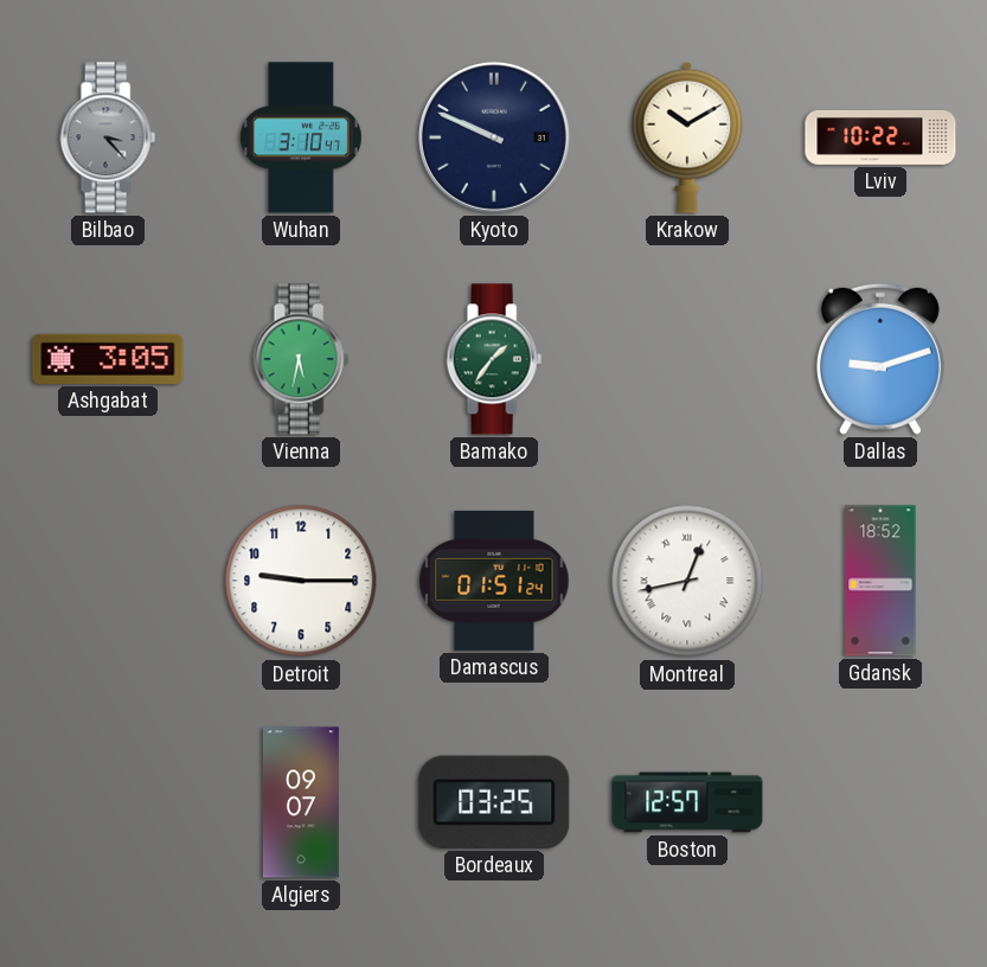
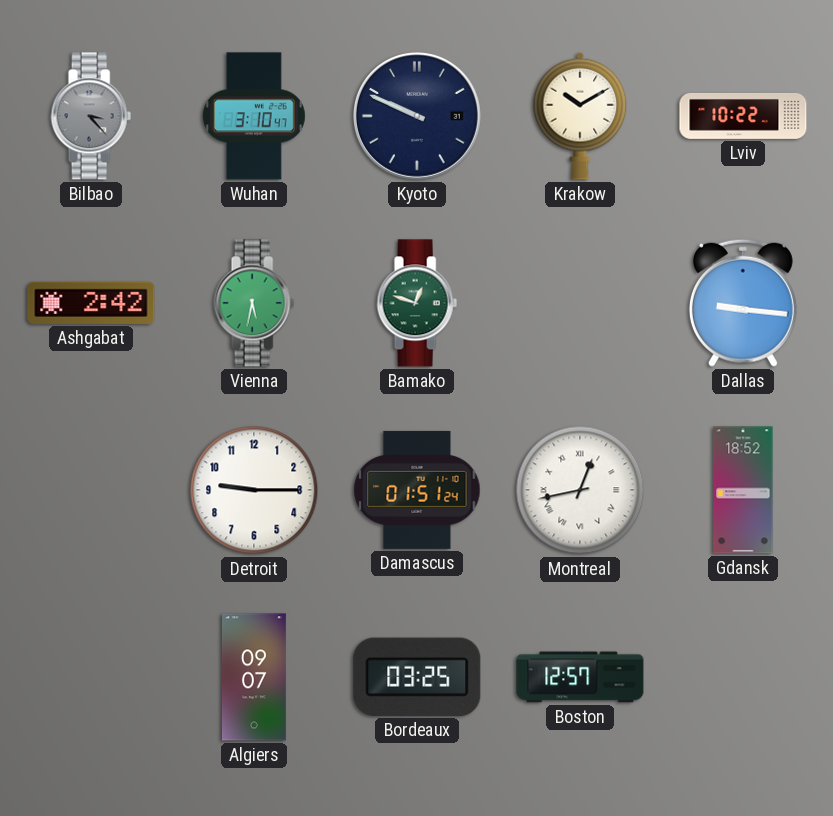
Ashgabat: 3:05 -> 2:42 (91, 303)
Bamako: 1:36 -> 12:48 (417, 303)
Dallas: 9:12 -> 9:16 (743, 303)
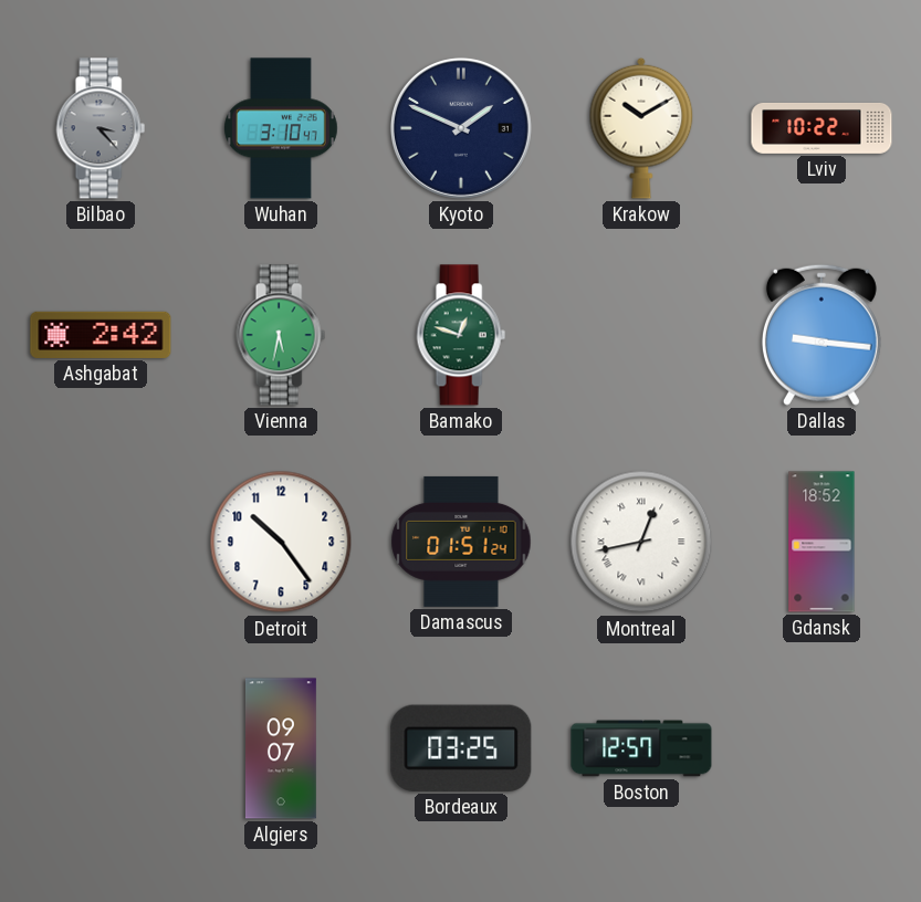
Kyoto: 9:49 -> 1:49 (461, 128)
Detroit: 9:15 -> 10:24 (281, 542)
